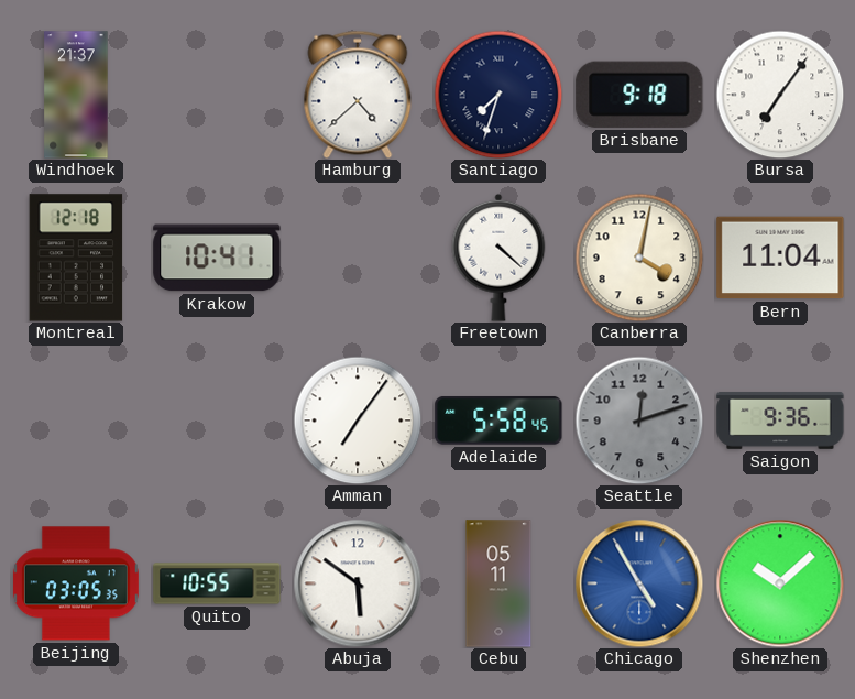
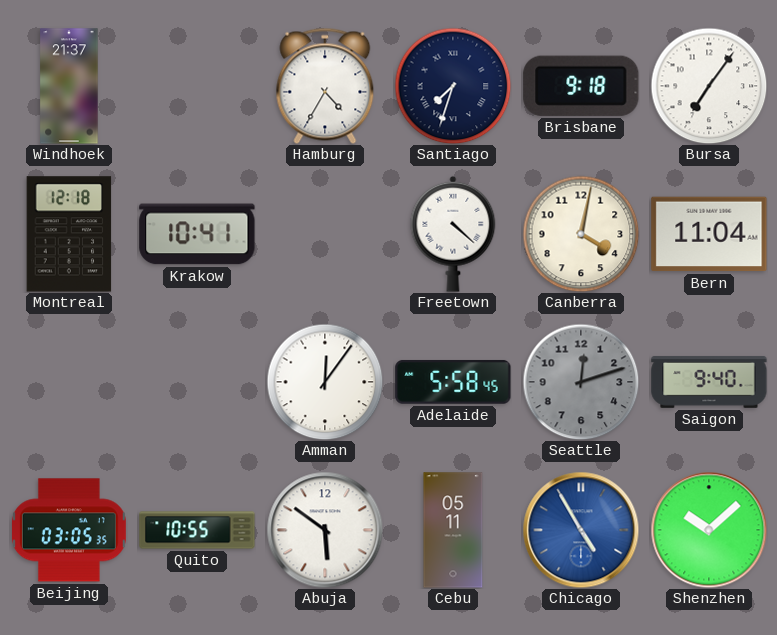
Hamburg: 4:38 -> 4:35 (325, 86)
Amman: 7:06 -> 12:06 (325, 382)
Saigon: 9:36 -> 9:40 (709, 382)
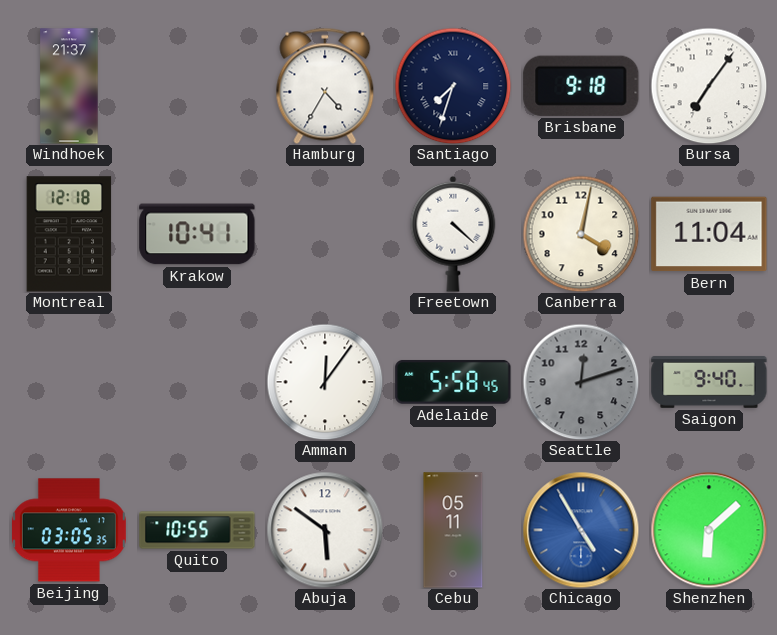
Shenzhen: 10:08 -> 6:08 (709, 530)
